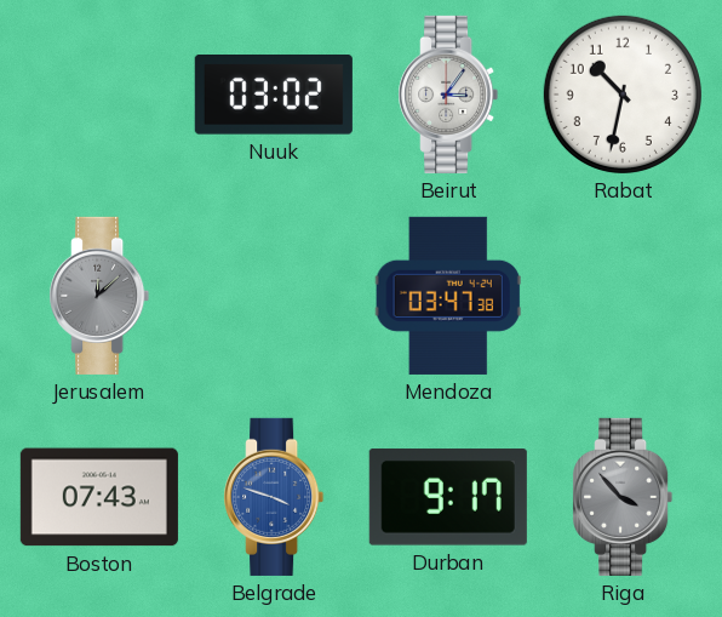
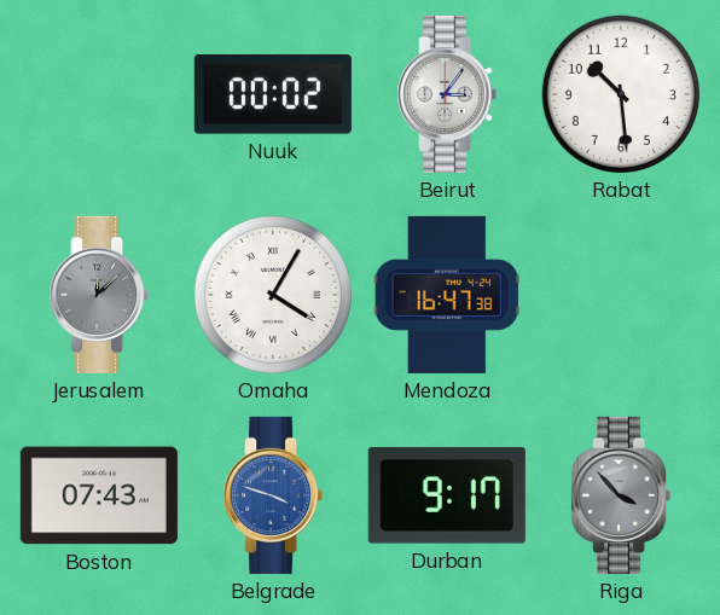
Nuuk: 03:02 -> 00:02 (273, 95)
Rabat: 10:32 -> 10:29 (621, 94)
Omaha: none -> 4:05 (273, 295)
Mendoza: 03:47 -> 16:47 (447, 295)
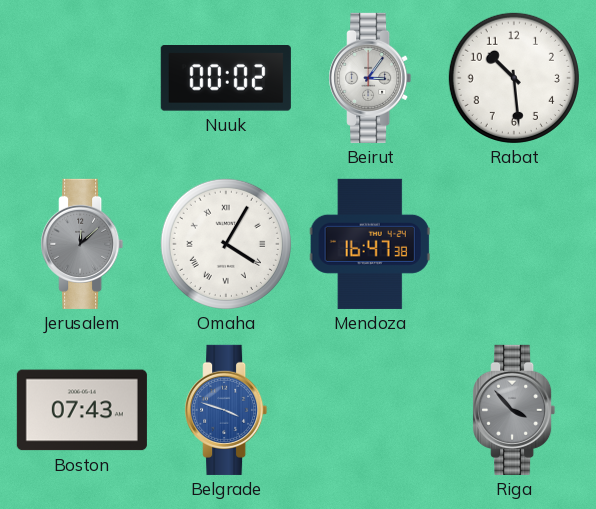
Durban: 9:17 -> none (447, 495)
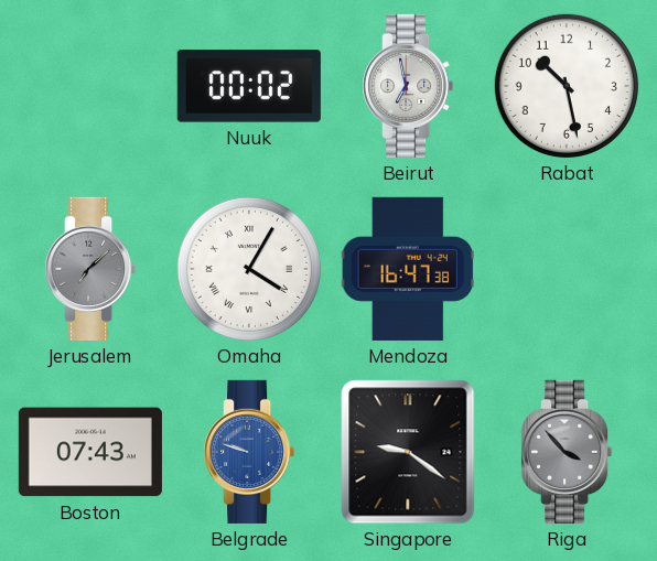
Beirut: 3:06 -> 6:58 (408, 86)
Rabat: 10:29 -> 10:28 (567, 86)
Jerusalem: 12:08 -> 7:08 (90, 269)
Belgrade: 3:48 -> 9:48 (249, 452)
Singapore: none -> 9:21 (408, 452)
